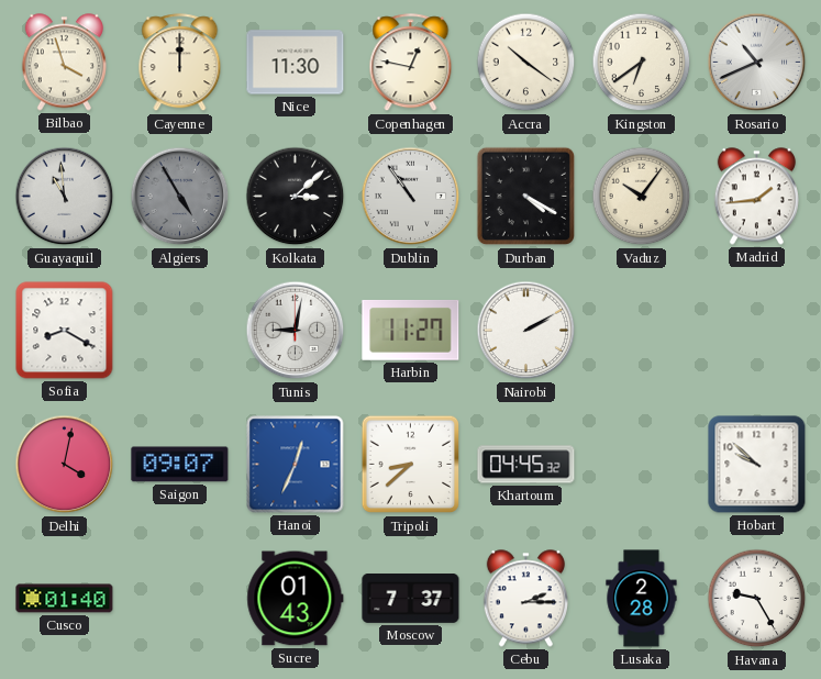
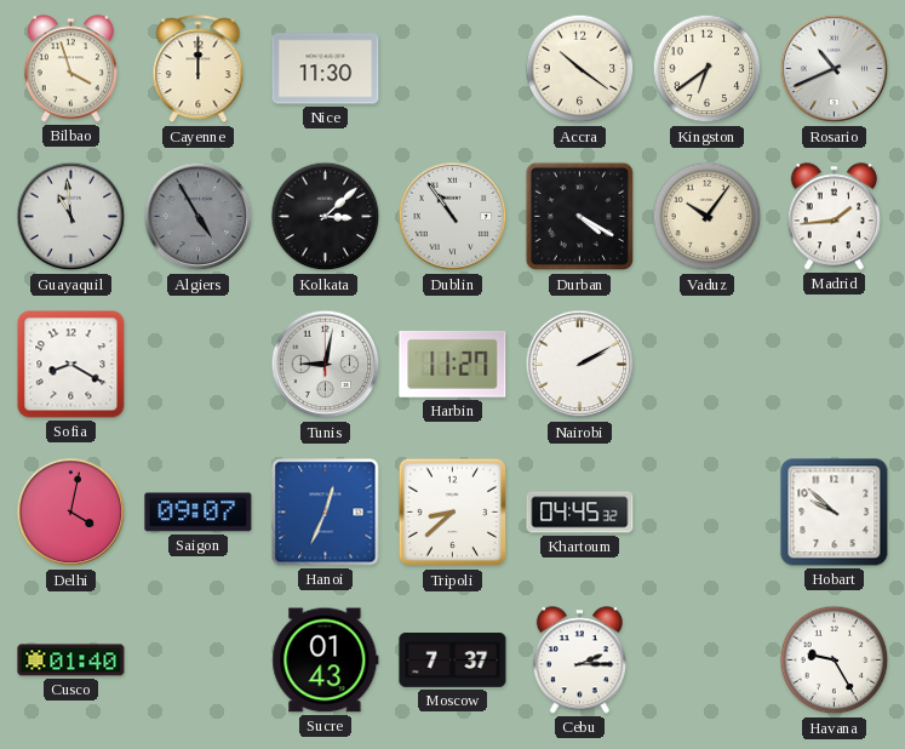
Copenhagen: 12:47 -> none (411, 63)
Lusaka: 2:28 -> none (642, 599)
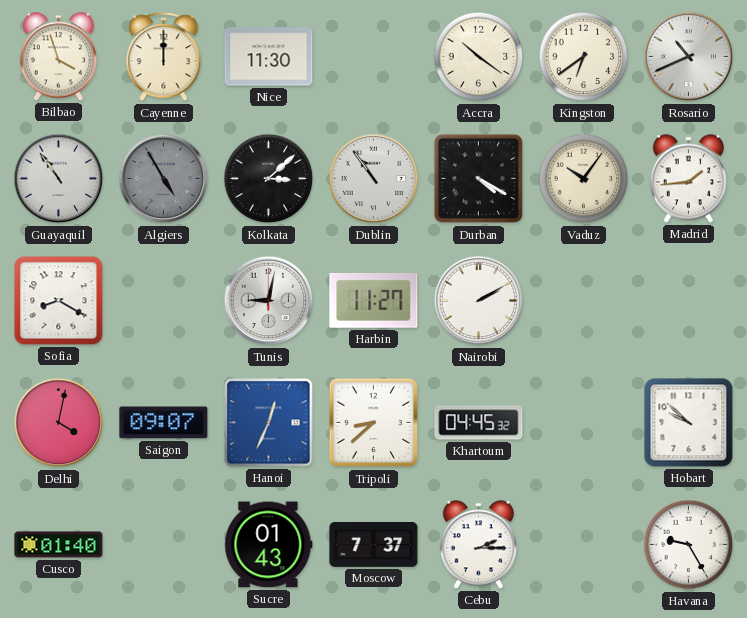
Guayaquil: 10:59 -> 10:54 (59, 179)
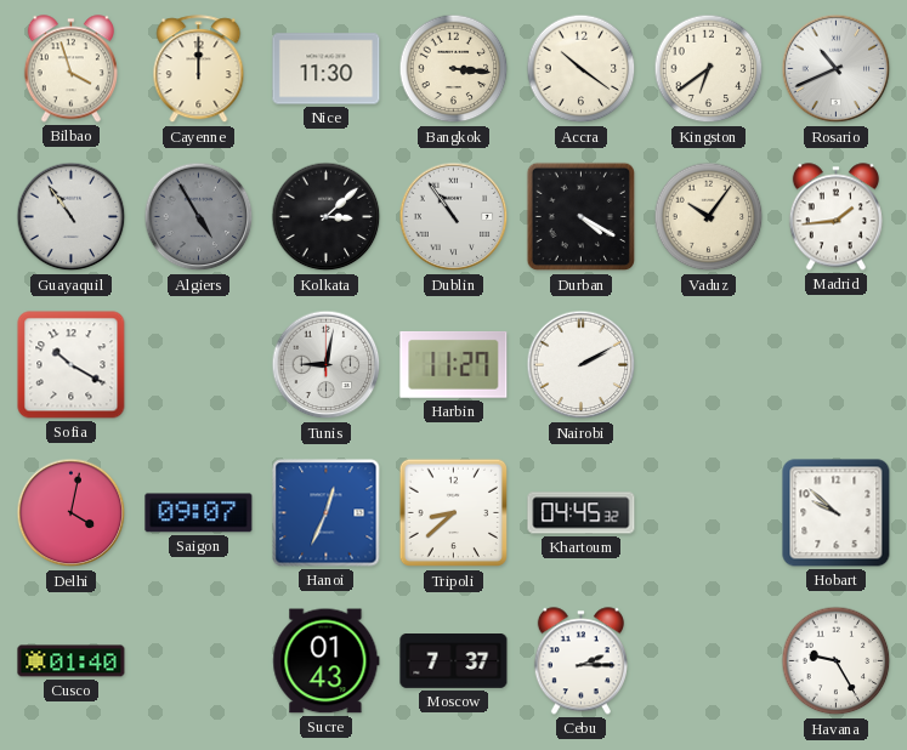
Bangkok: none -> 3:16 (454, 69)
Sofia: 8:20 -> 10:20 (72, 365)
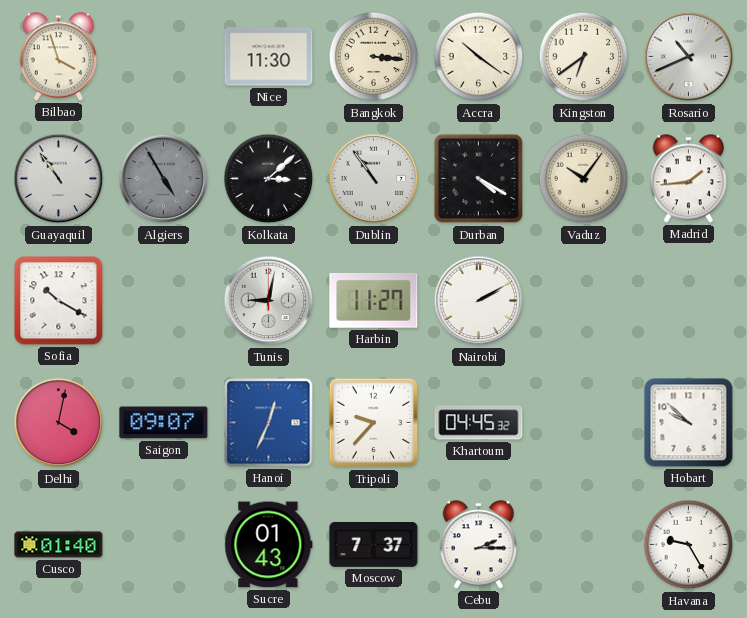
Cayenne: 12:00 -> none (199, 69)
Tripoli: 8:38 -> 9:37 (374, 423)
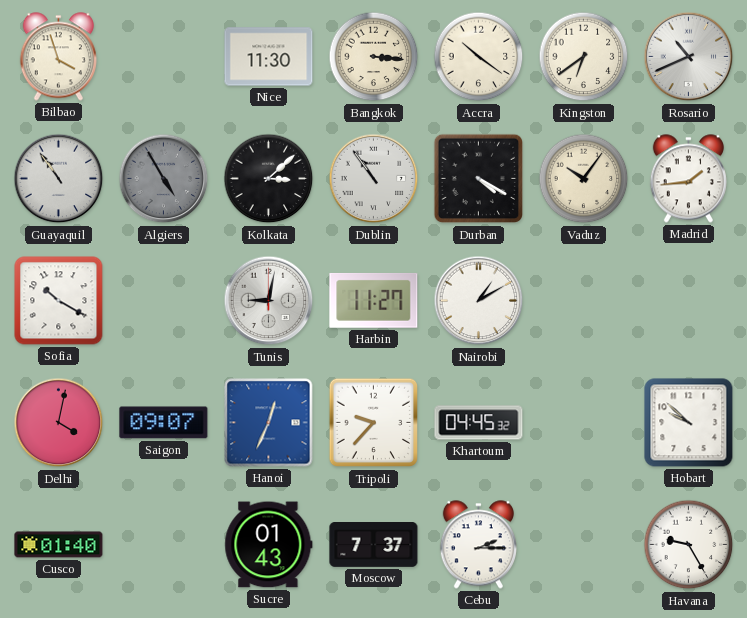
Nairobi: 2:10 -> 1:10 (479, 301)
